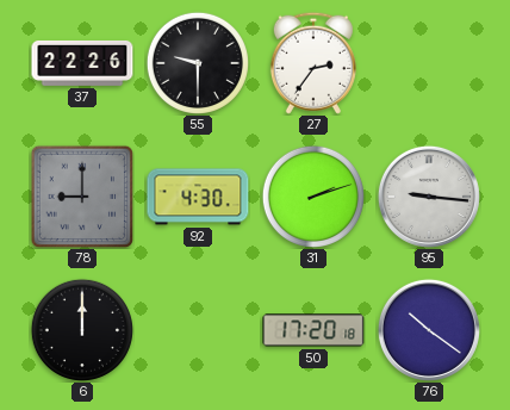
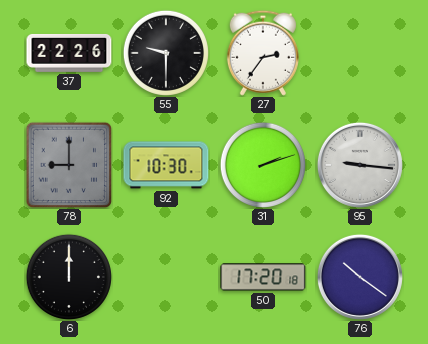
92: 4:30 -> 10:30 (166, 165)
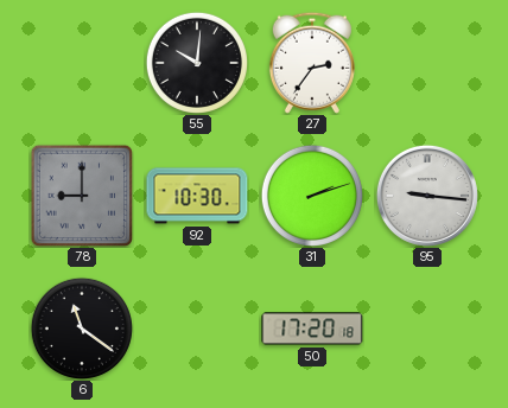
37: 22:26 -> none (69, 53)
55: 9:30 -> 10:01 (197, 63)
6: 12:00 -> 11:21 (82, 329)
76: 10:21 -> none (360, 277)
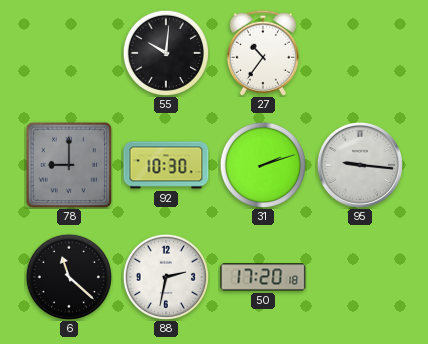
27: 2:36 -> 10:36 (263, 53)
6: 11:21 -> 11:22 (69, 277)
88: none -> 2:32 (166, 277)
